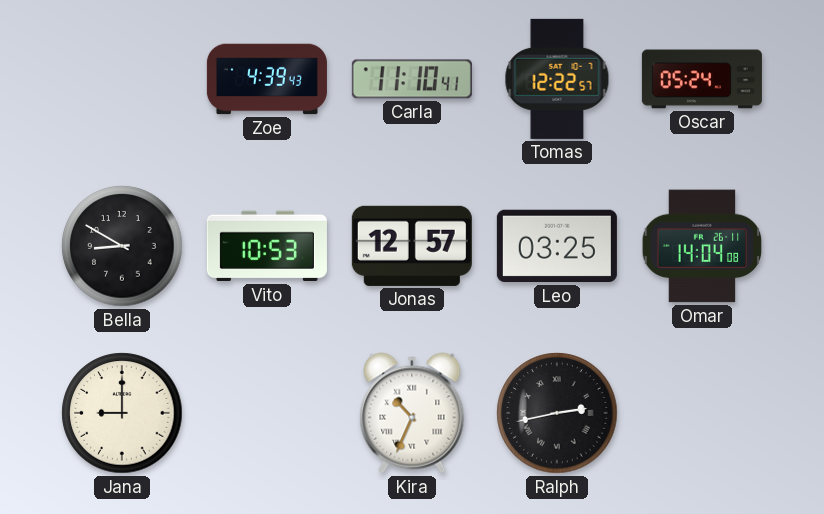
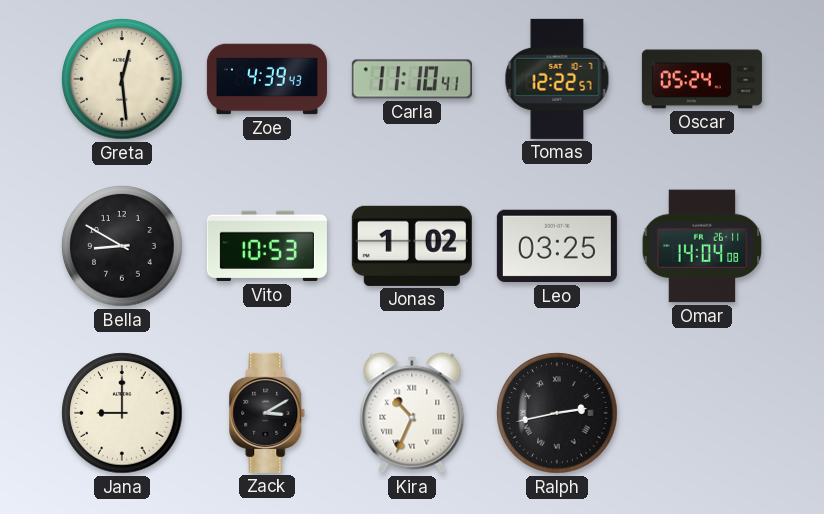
Greta: none -> 12:29 (122, 79)
Jonas: 12:57 -> 1:02 (412, 246)
Zack: none -> 3:10 (267, 413)
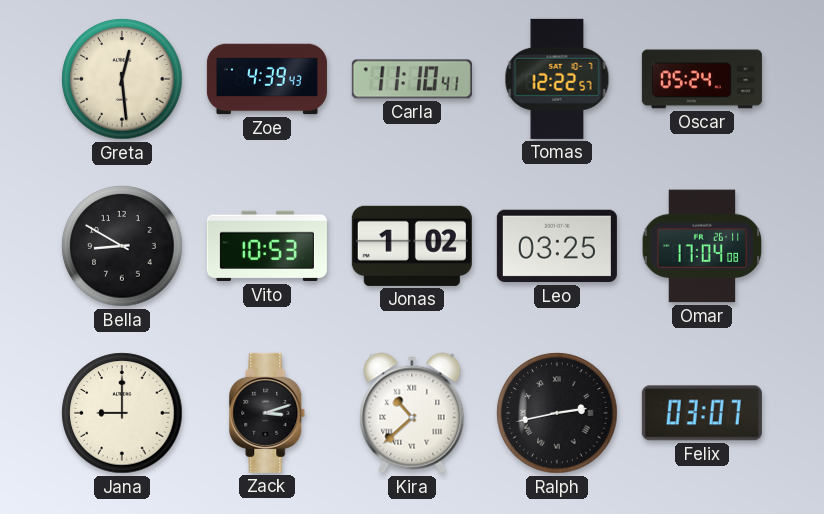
Omar: 14:04 -> 17:04 (702, 246)
Zack: 3:10 -> 3:12 (267, 413)
Kira: 10:34 -> 10:38 (412, 413)
Felix: none -> 03:07 (702, 413)
